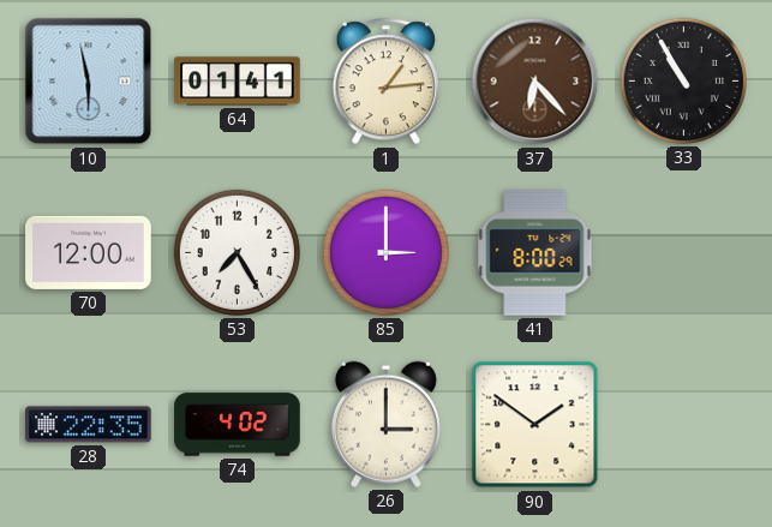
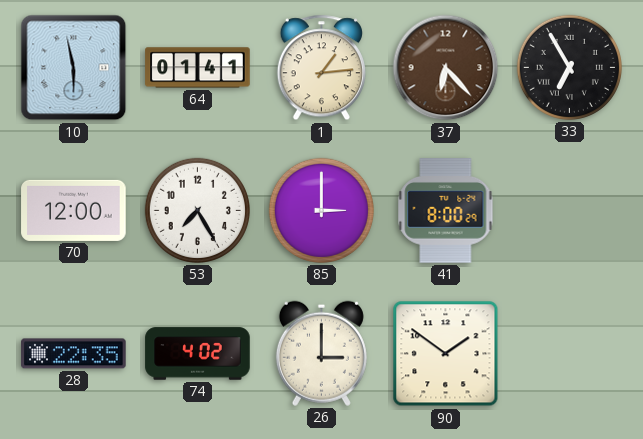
33: 10:55 -> 6:55 (569, 67)
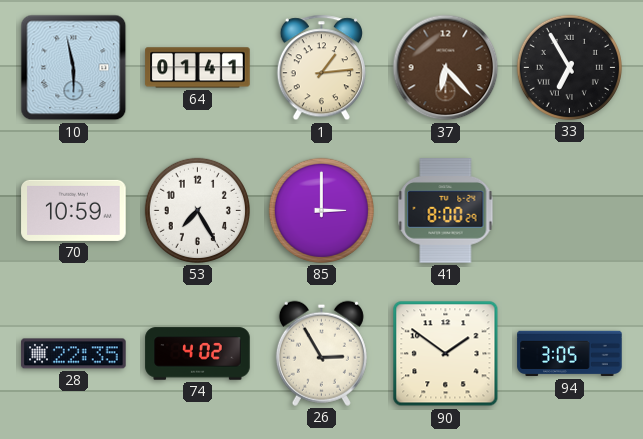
70: 12:00 -> 10:59 (74, 210)
26: 3:00 -> 2:55 (321, 353)
94: none -> 3:05 (570, 354)
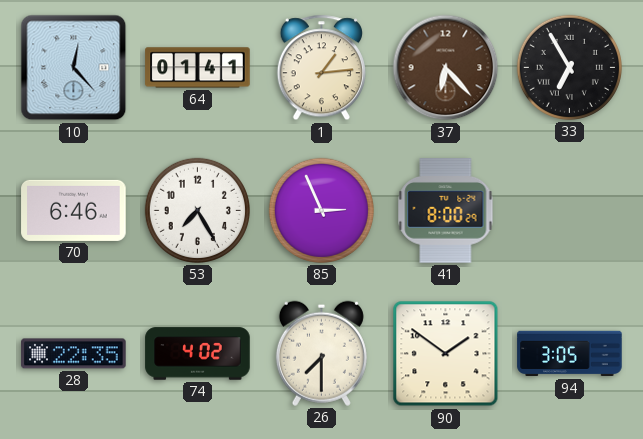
10: 5:58 -> 12:23 (74, 68)
70: 10:59 -> 6:46 (74, 210)
85: 3:00 -> 2:56 (321, 210)
26: 2:55 -> 7:30 (321, 353)
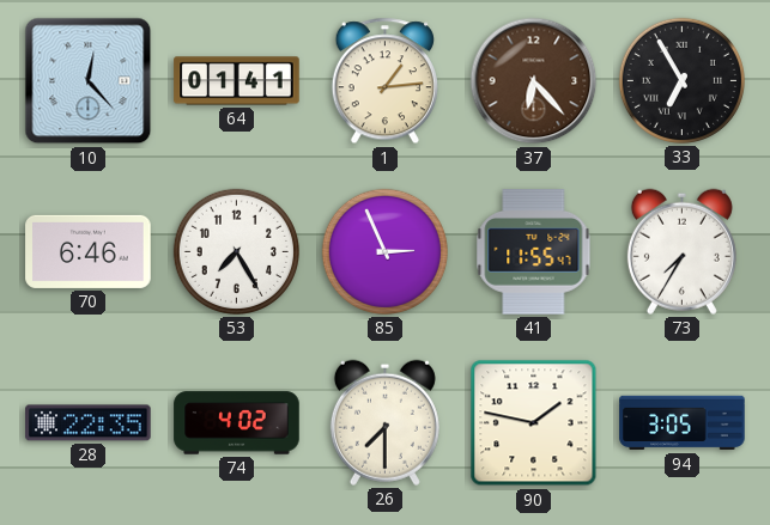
41: 8:00 -> 11:55 (534, 252)
73: none -> 7:35 (681, 251)
90: 1:51 -> 1:47 (534, 423)
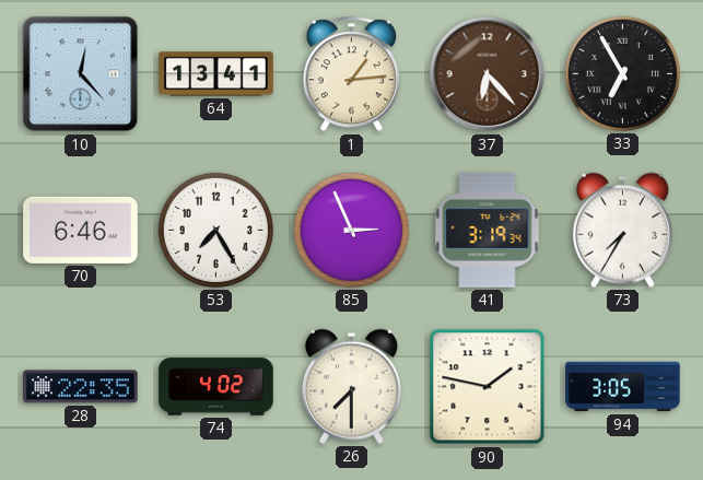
64: 01:41 -> 13:41 (216, 74)
41: 11:55 -> 3:19 (488, 231)
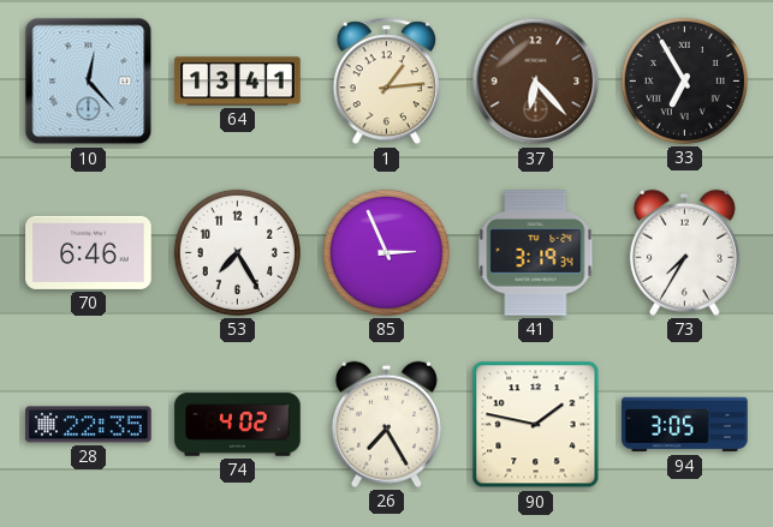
26: 7:30 -> 7:25 (386, 424)
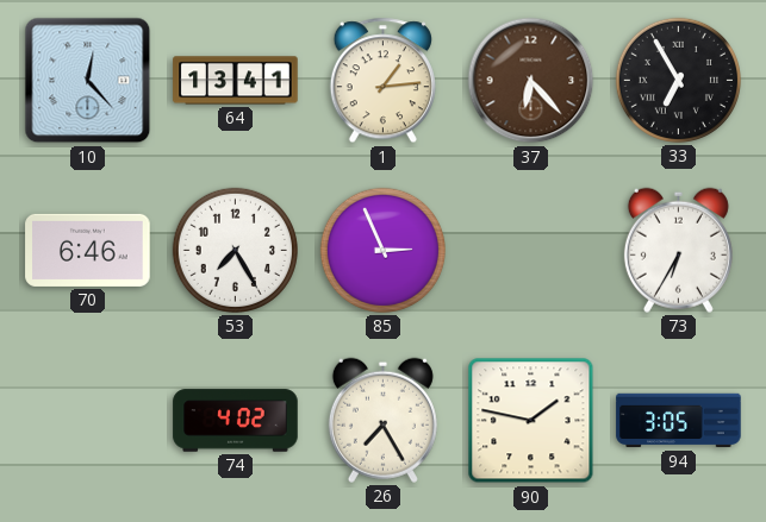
41: 3:19 -> none (536, 253)
73: 7:35 -> 6:35 (678, 250)
28: 22:35 -> none (89, 425)
